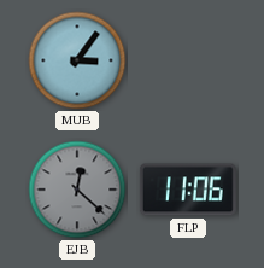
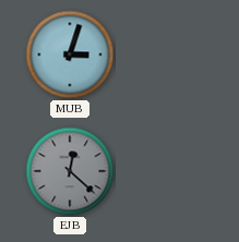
MUB: 3:06 -> 3:03 (70, 55)
FLP: 11:06 -> none (188, 190)
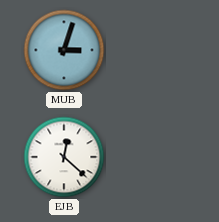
EJB dial: grey -> white (64, 157)
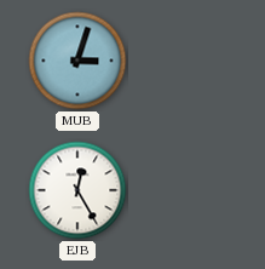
EJB: 12:22 -> 12:25 (77, 190)
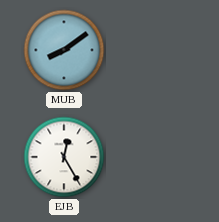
MUB: 3:03 -> 8:09 (64, 50)
